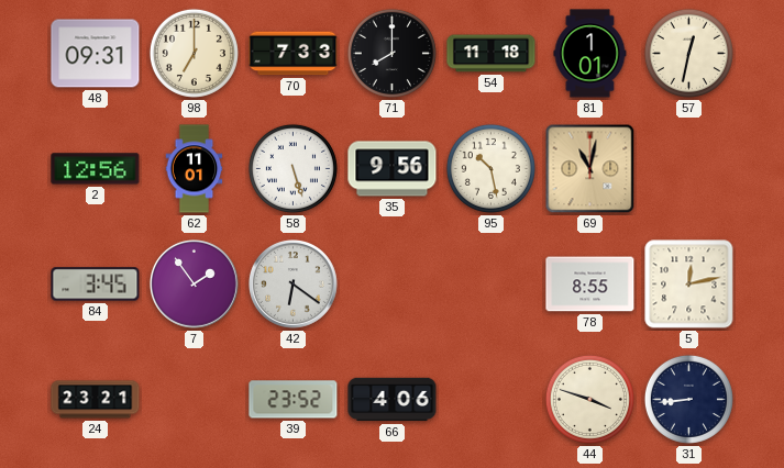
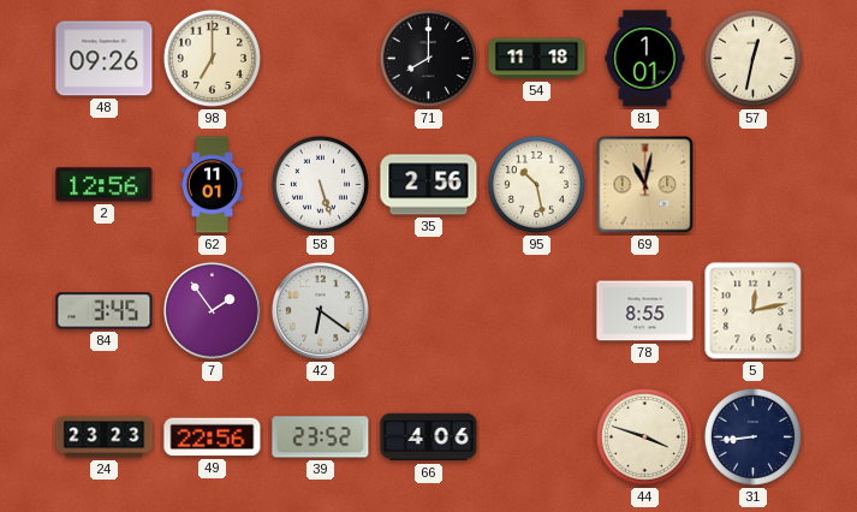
48: 09:31 -> 09:26 (105, 59)
70: 7:33 -> none (294, 54)
35: 9:56 -> 2:56 (429, 185)
24: 23:21 -> 23:23 (105, 437)
49: none -> 22:56 (213, 437)
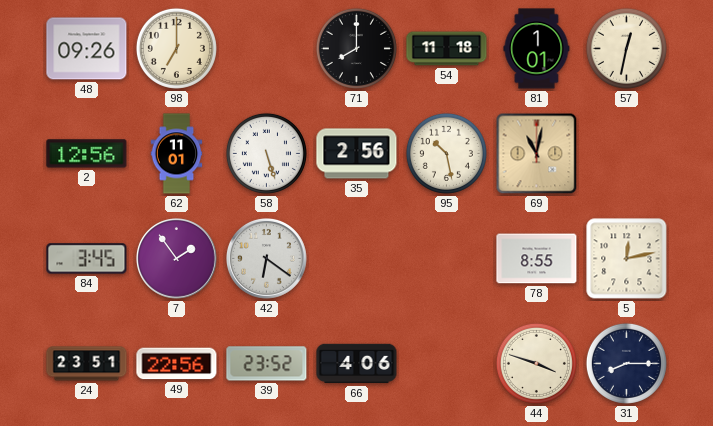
24: 23:23 -> 23:51 (87, 364)
31: 8:44 -> 8:15 (626, 363)
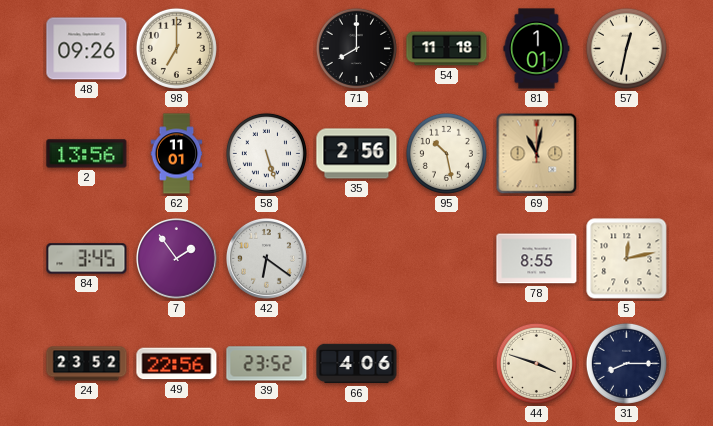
2: 12:56 -> 13:56 (87, 154)
24: 23:51 -> 23:52 (87, 364)
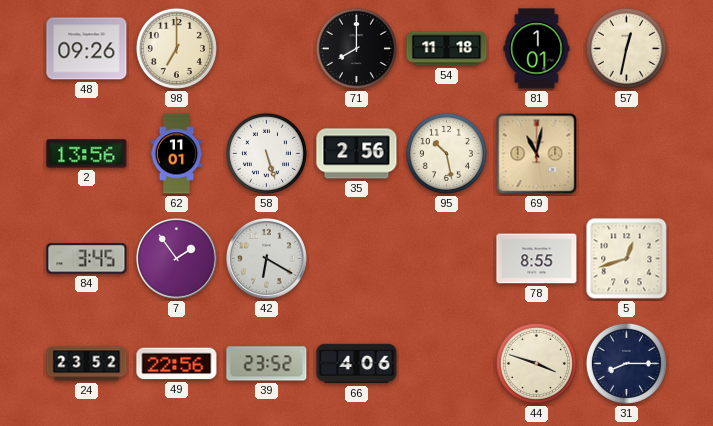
42: 6:21 -> 6:20 (267, 259)
5: 12:13 -> 12:42 (627, 259)
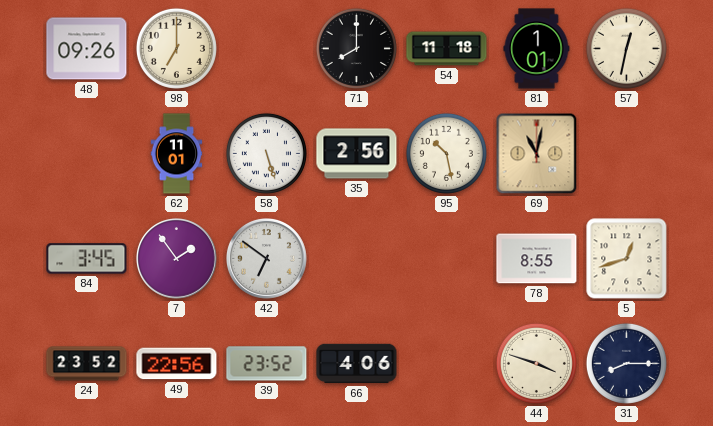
2: 13:56 -> none (87, 154)
42: 6:20 -> 6:51 (267, 259)
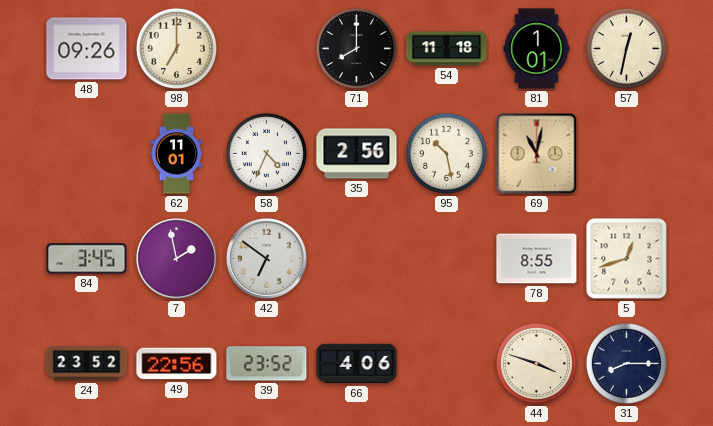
58: 5:27 -> 4:34 (266, 153)
7: 1:54 -> 1:58 (177, 259)
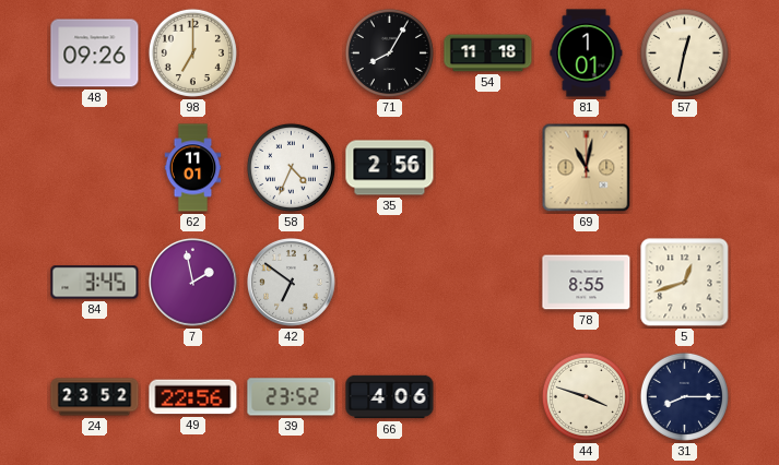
71: 8:00 -> 8:05 (389, 52)
95: 10:28 -> none (446, 153)
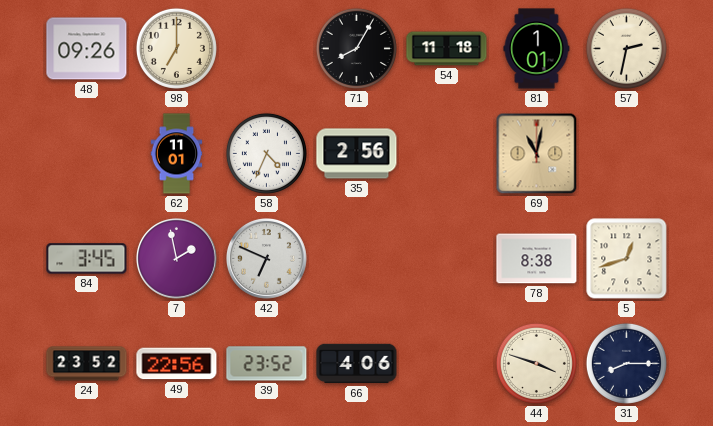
57: 12:32 -> 2:32 (626, 48)
42: 6:51 -> 6:49 (267, 259)
78: 8:55 -> 8:38 (537, 259)
